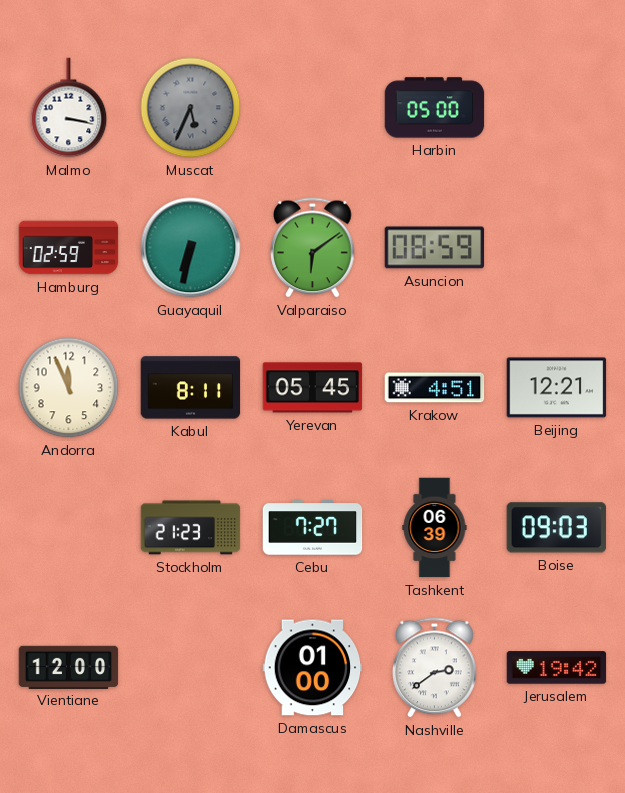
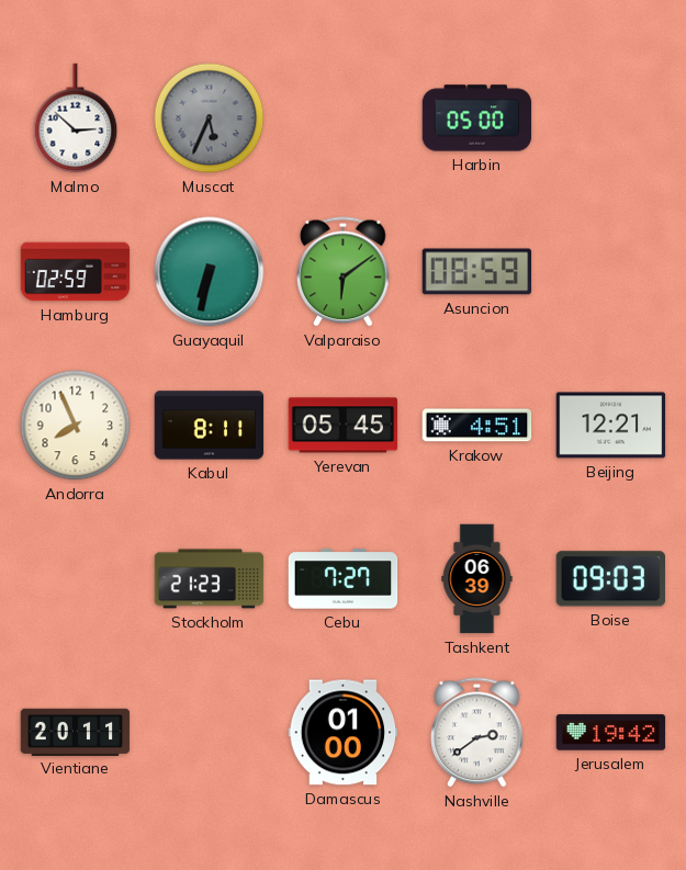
Malmo: 3:17 -> 2:52 (76, 118)
Andorra: 11:56 -> 7:56 (76, 426)
Vientiane: 12:00 -> 20:11 (76, 732)
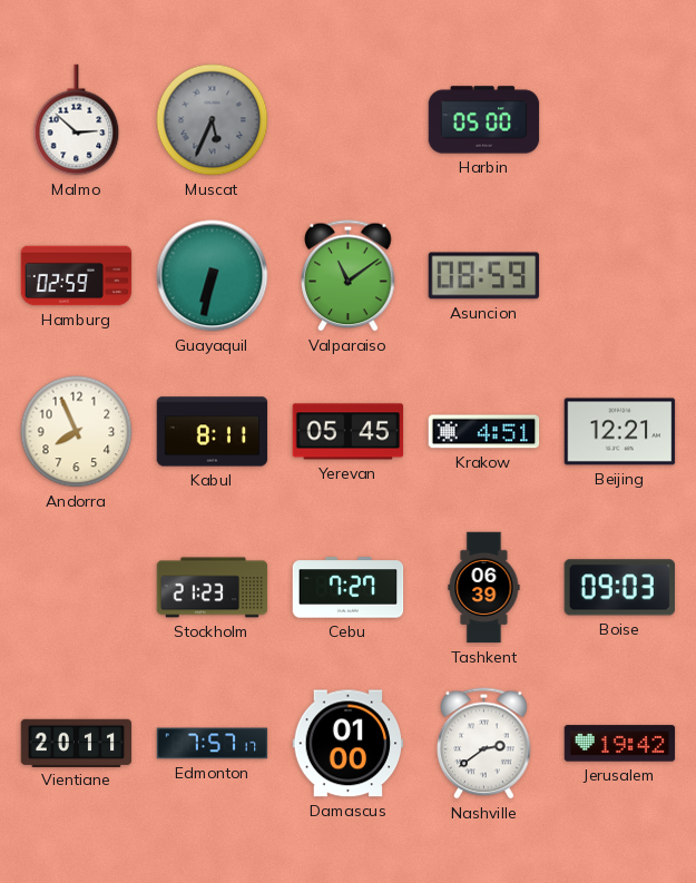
Valparaiso: 6:09 -> 11:09 (349, 276)
Edmonton: none -> 7:57 (213, 744)
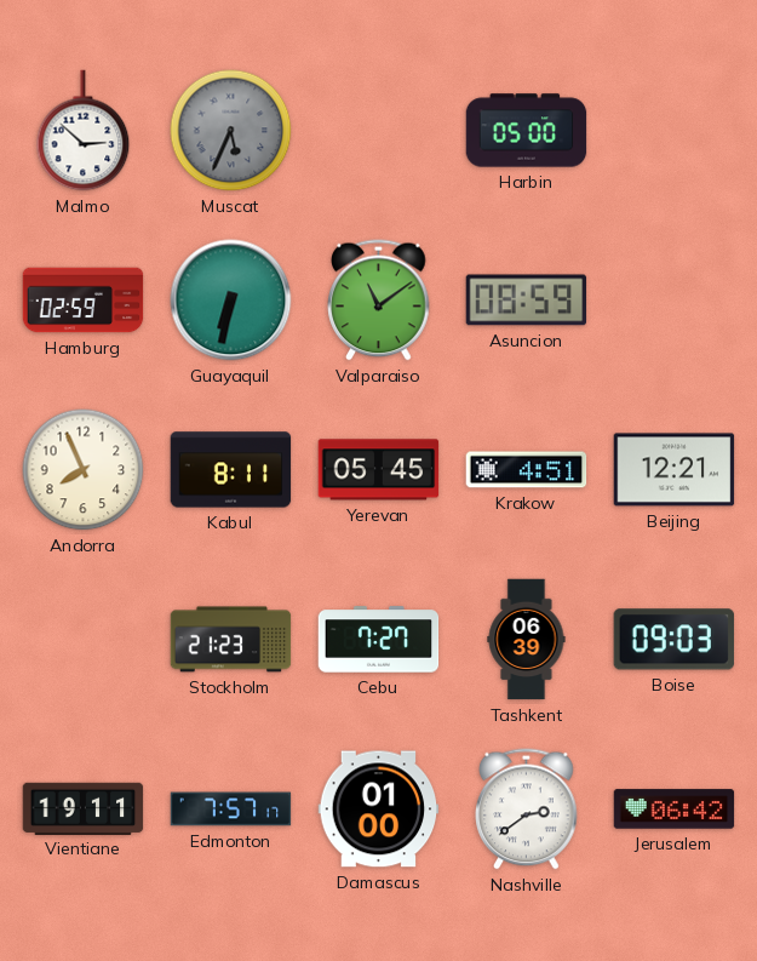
Vientiane: 20:11 -> 19:11 (84, 808)
Jerusalem: 19:42 -> 06:42 (675, 810)
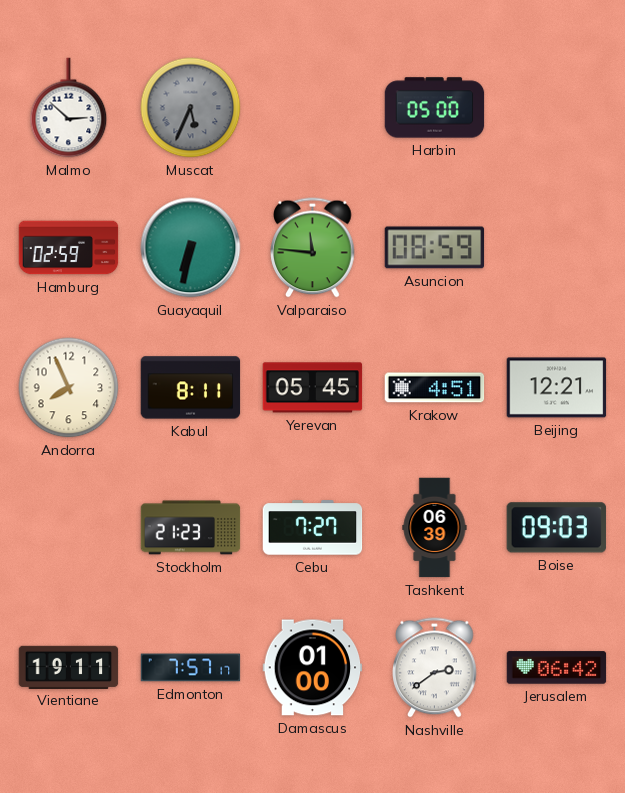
Valparaiso: 11:09 -> 11:46 (313, 248)
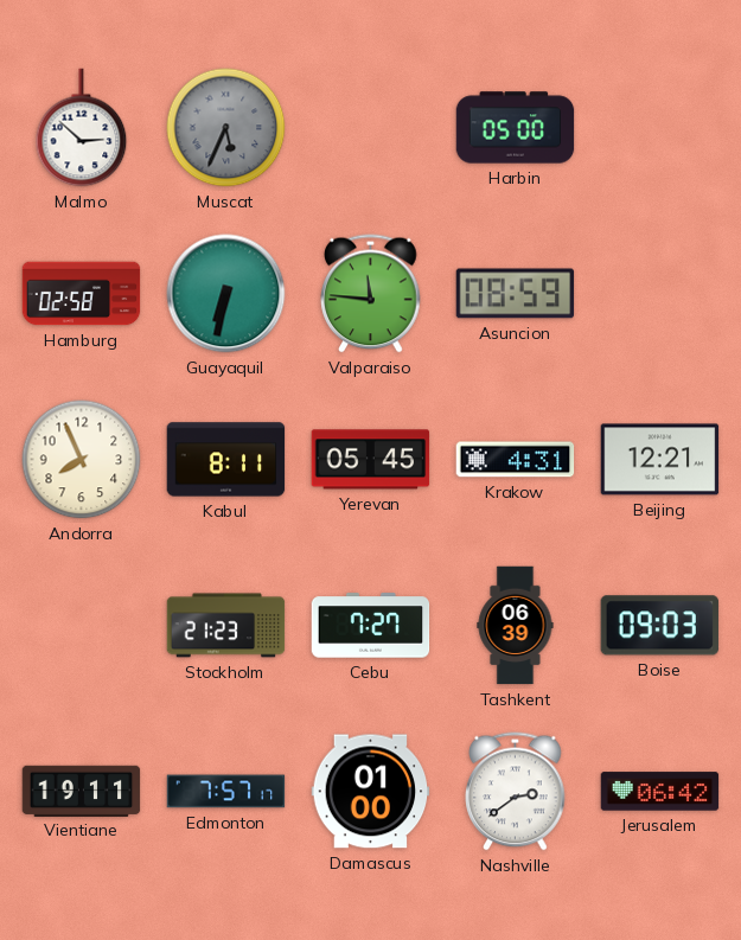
Hamburg: 02:59 -> 02:58 (82, 294)
Krakow: 4:51 -> 4:31 (516, 460)
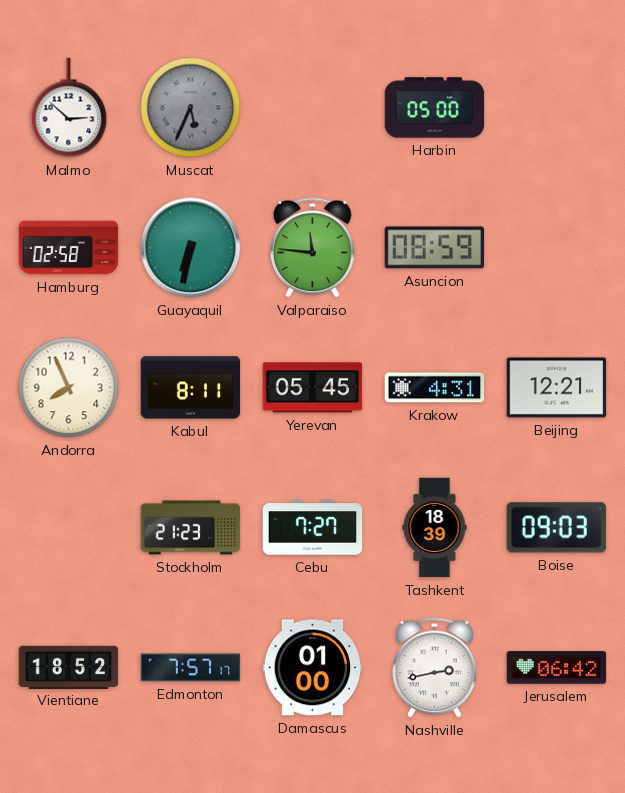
Tashkent: 06:39 -> 18:39 (435, 528)
Vientiane: 19:11 -> 18:52 (69, 667)
Nashville: 2:39 -> 2:43 (435, 668)
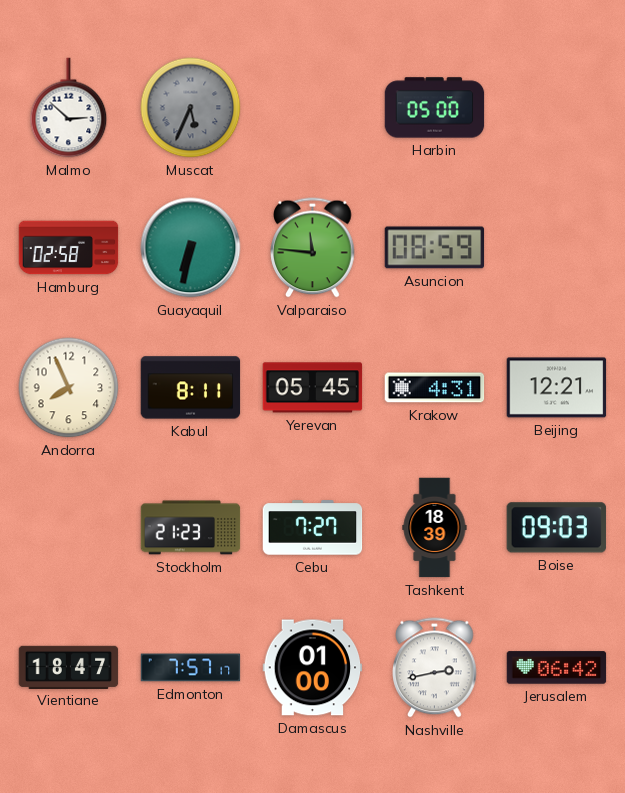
Vientiane: 18:52 -> 18:47 (69, 667)
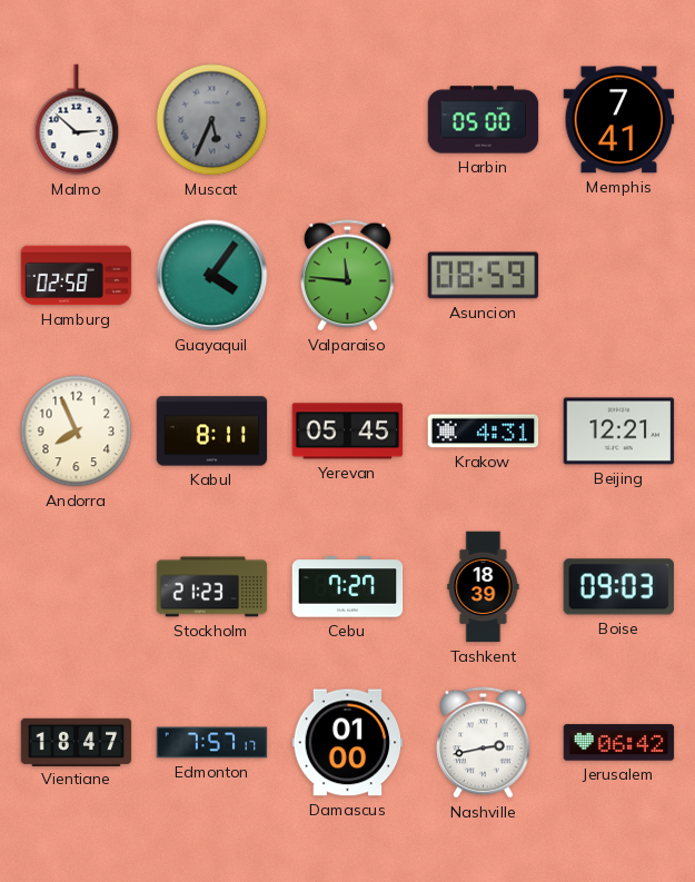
Memphis: none -> 7:41 (619, 120)
Guayaquil: 6:32 -> 4:06 (212, 276)
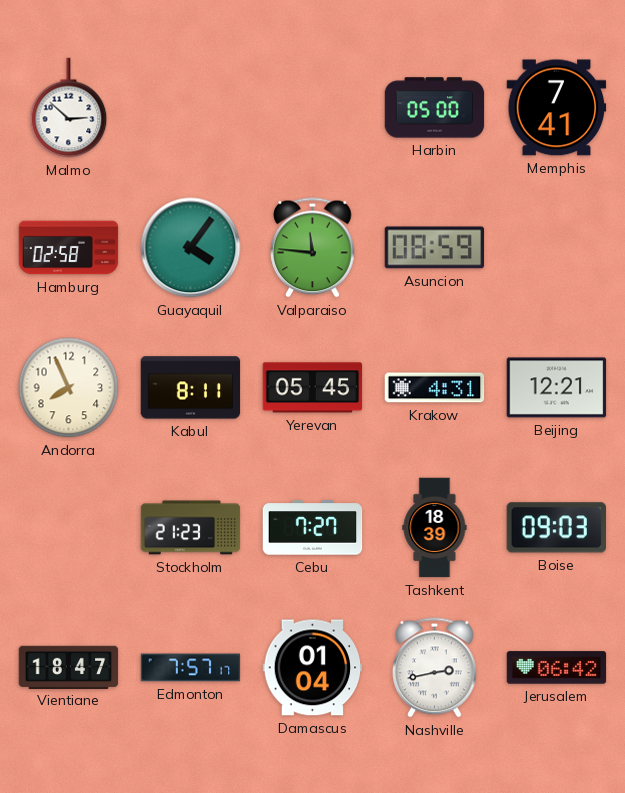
Muscat: 5:34 -> none (212, 120)
Damascus: 01:00 -> 01:04 (313, 668)
